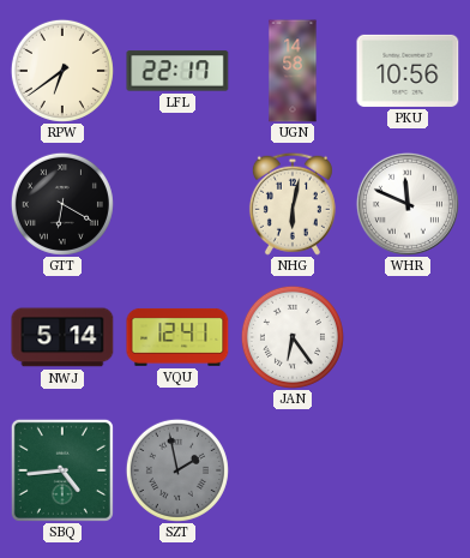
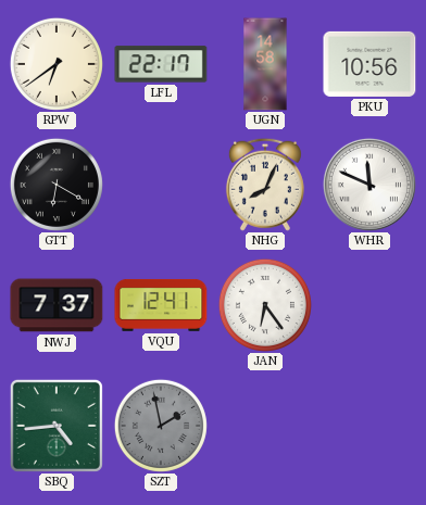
NHG: 6:02 -> 8:04 (265, 185)
NWJ: 5:14 -> 7:37 (57, 305)
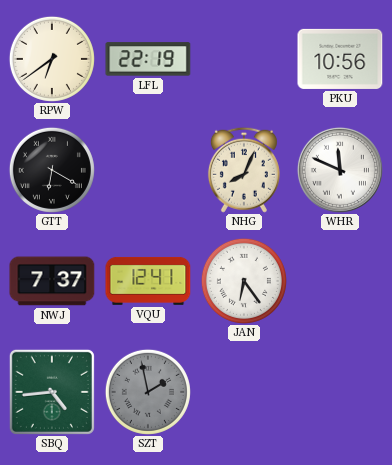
LFL: 22:17 -> 22:19 (148, 59)
UGN: 14:58 -> none (265, 64)
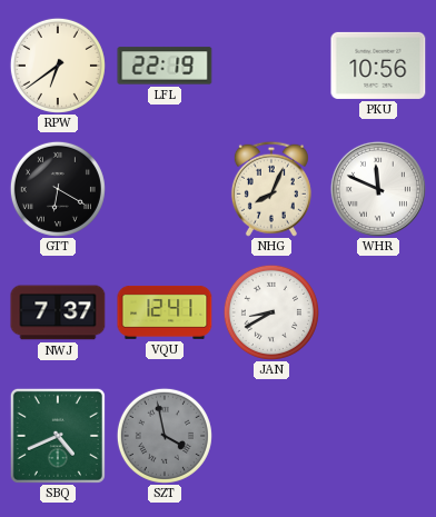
JAN: 6:24 -> 8:40 (271, 312)
SBQ: 4:44 -> 4:41 (58, 436)
SZT: 1:58 -> 3:58 (165, 436)
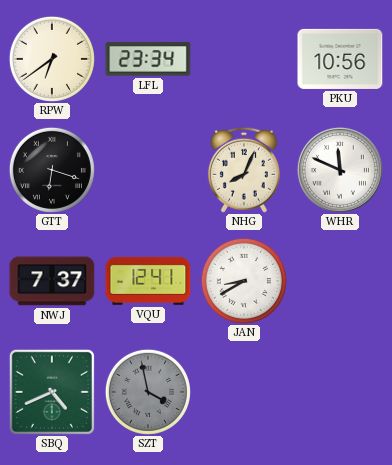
LFL: 22:19 -> 23:34 (148, 59)
GTT: 6:20 -> 6:18 (52, 170)
